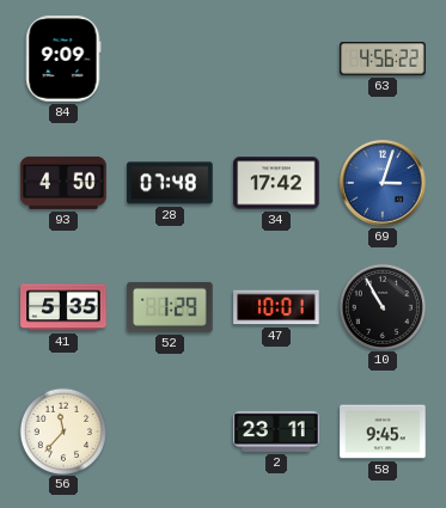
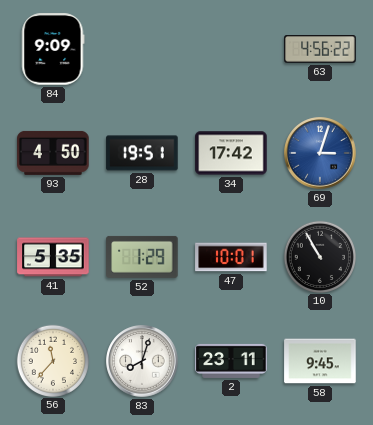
28: 07:48 -> 19:51 (142, 153)
83: none -> 8:03 (142, 361)
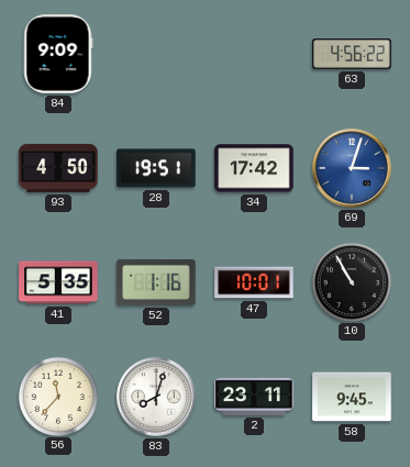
52: 1:29 -> 1:16 (156, 282)
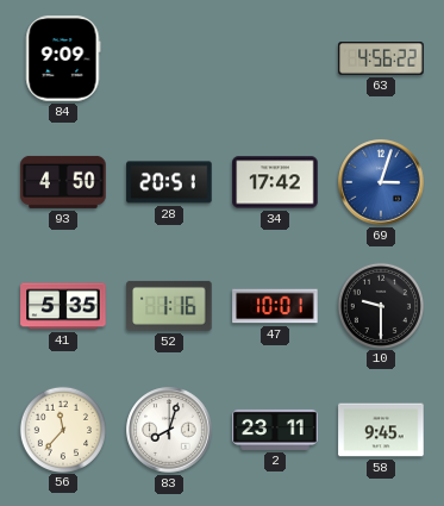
28: 19:51 -> 20:51 (169, 182)
10: 10:55 -> 9:30 (380, 305)
